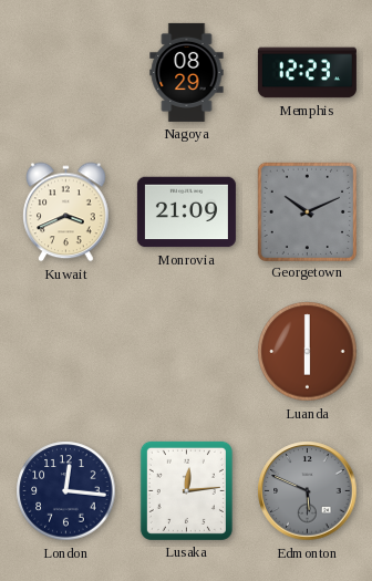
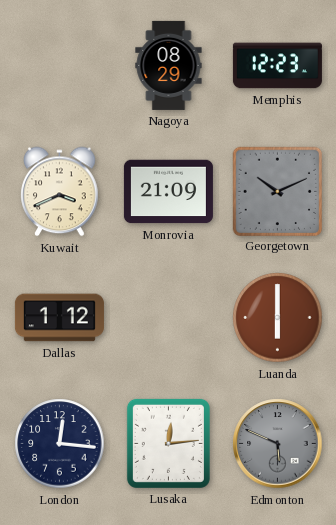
Dallas: none -> 1:12 (59, 318)
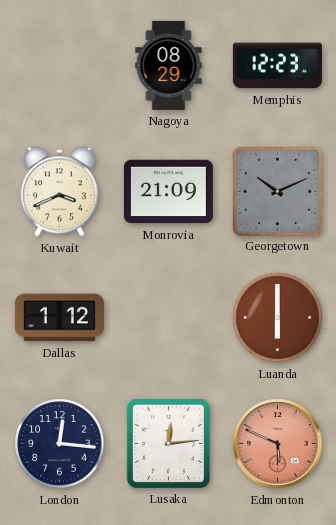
Edmonton dial: grey -> salmon (278, 444)
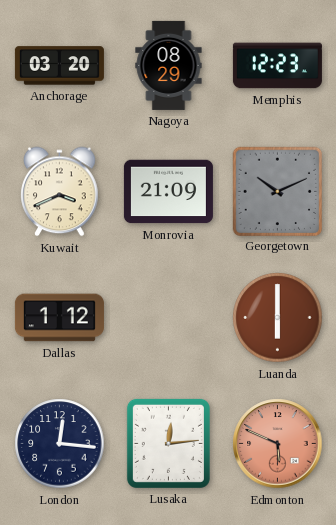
Anchorage: none -> 03:20 (59, 66)
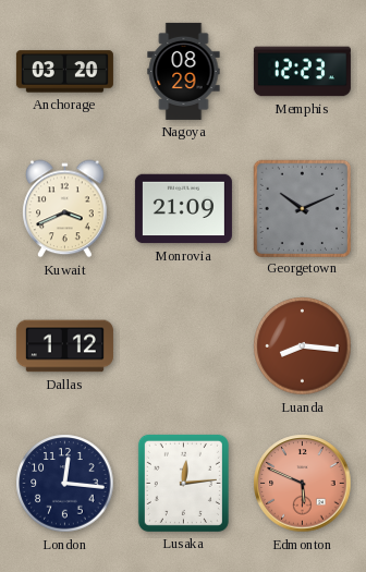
Luanda: 6:00 -> 8:16 (303, 346)
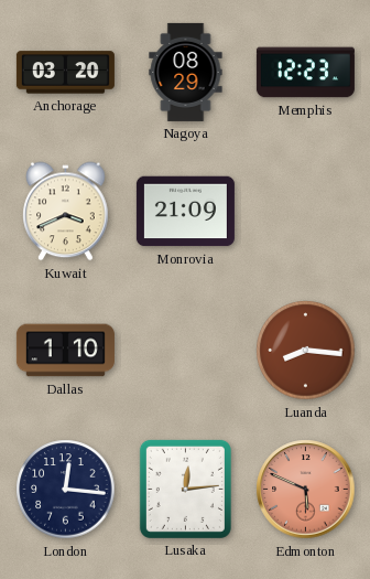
Georgetown: 10:11 -> none (302, 208)
Dallas: 1:12 -> 1:10 (65, 351)
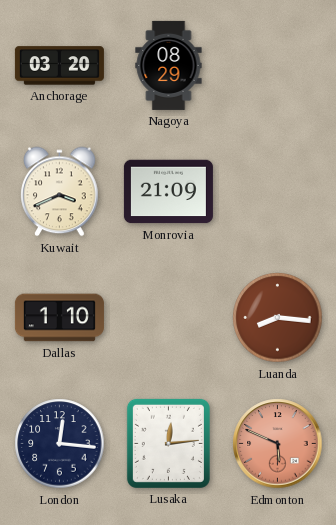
Memphis: 12:23 -> none (305, 73)
